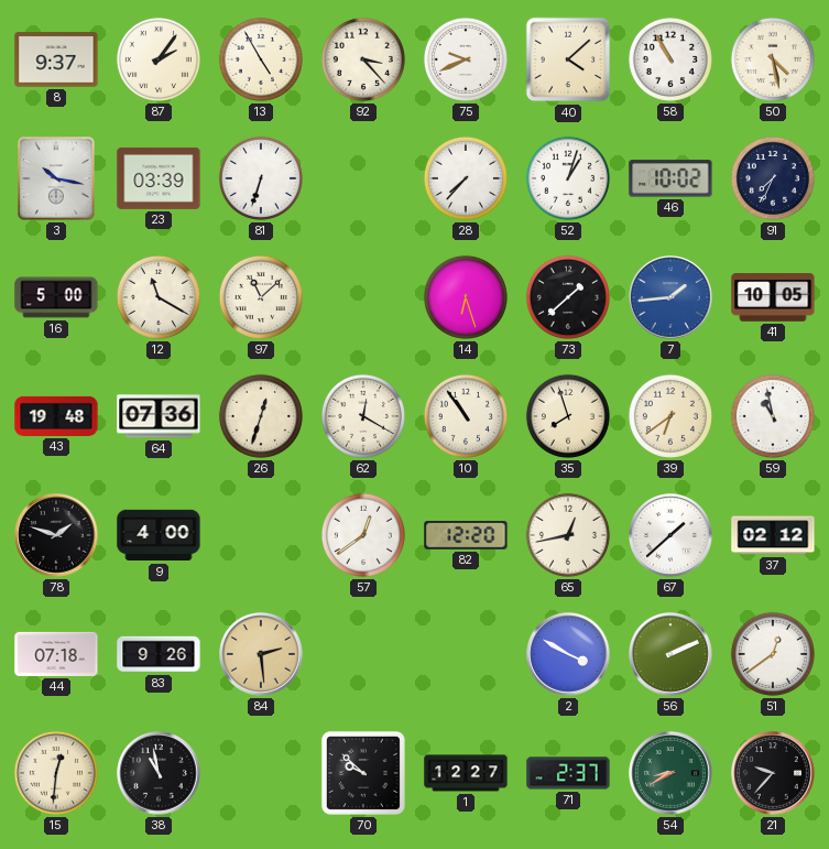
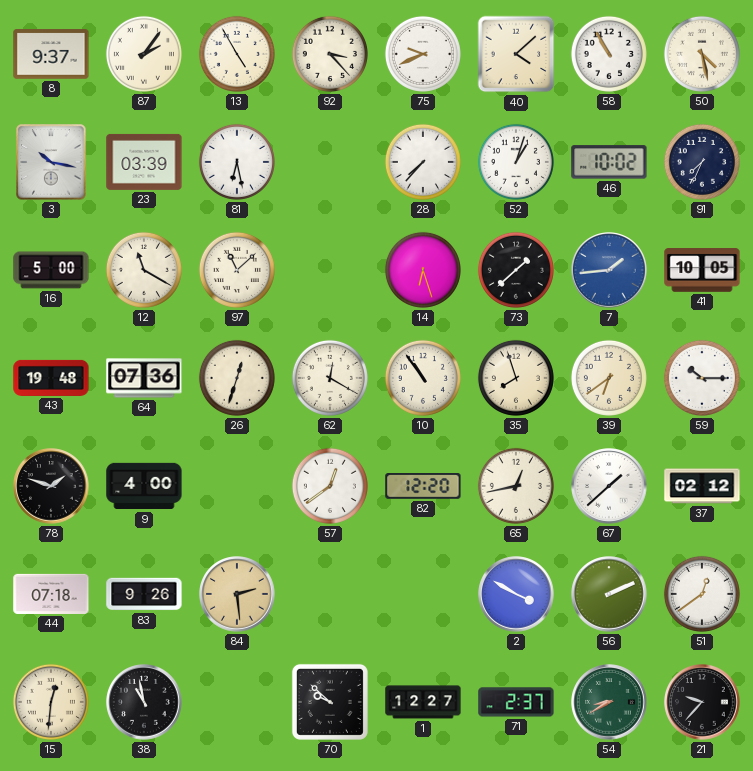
81: 6:33 -> 6:28 (237, 162)
59: 10:58 -> 10:15 (702, 378)
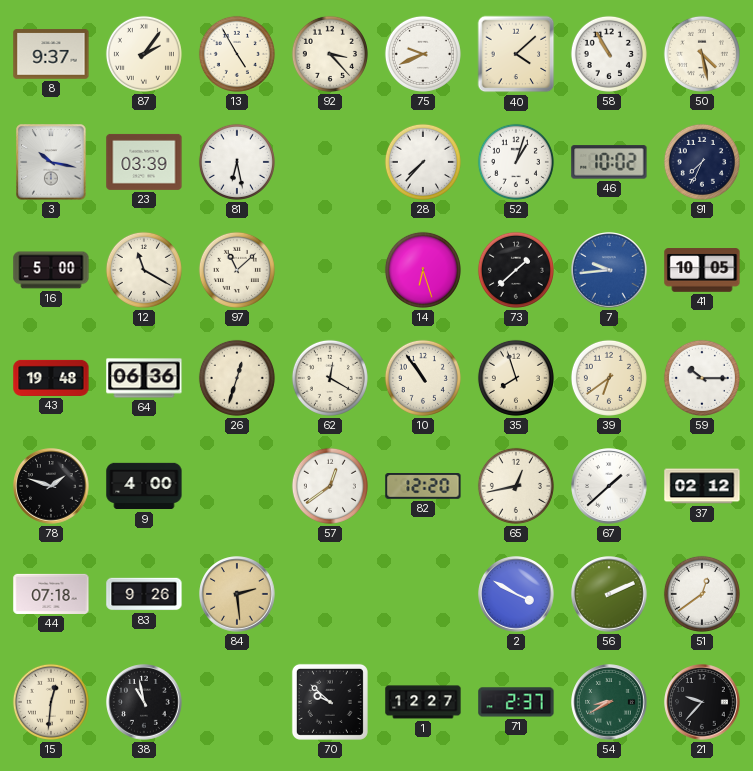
7: 1:44 -> 9:44 (609, 270)
64: 07:36 -> 06:36 (144, 378)
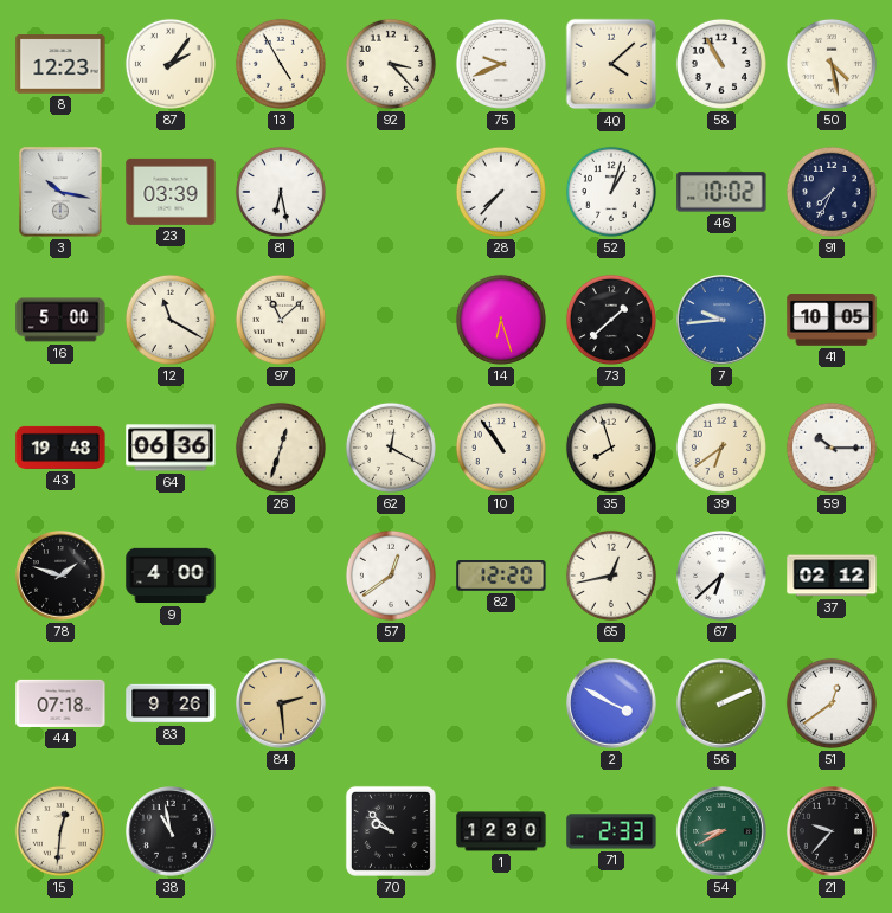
8: 9:37 -> 12:23 (60, 64)
67: 1:38 -> 6:38 (721, 576)
1: 12:27 -> 12:30 (501, 831)
71: 2:37 -> 2:33 (611, 831)
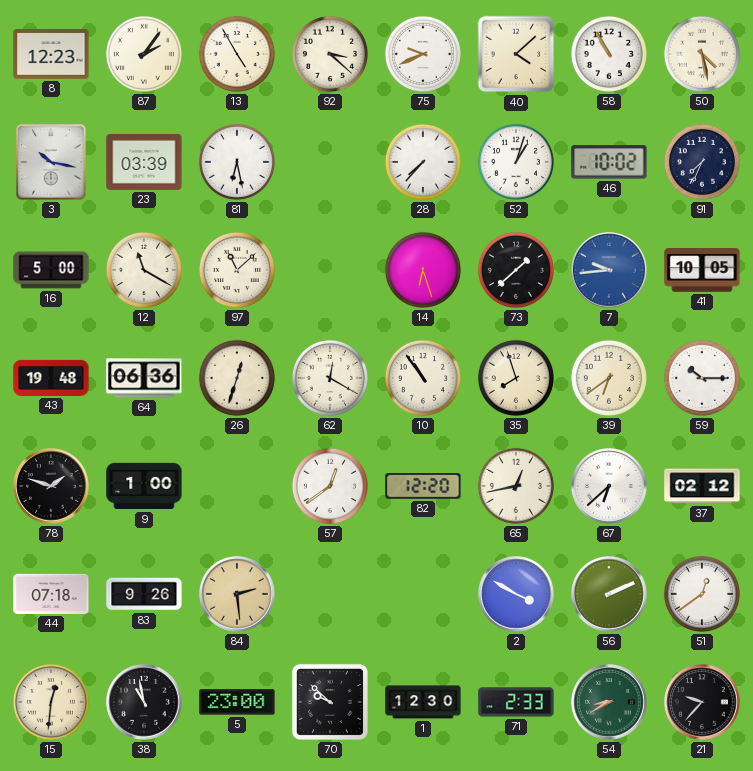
92: 3:23 -> 3:22 (330, 54)
9: 4:00 -> 1:00 (144, 486)
5: none -> 23:00 (237, 702)
